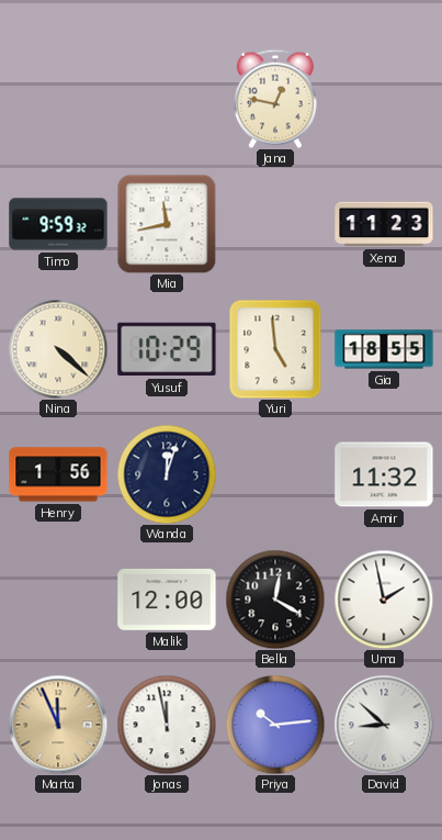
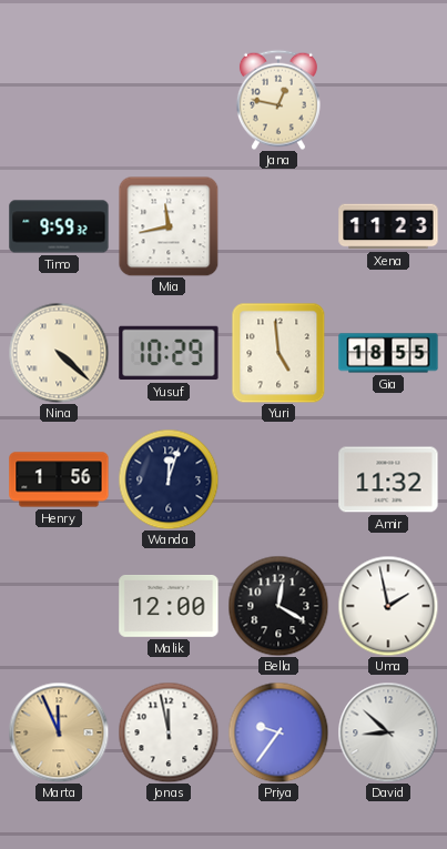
Priya: 10:14 -> 9:36 (278, 732)
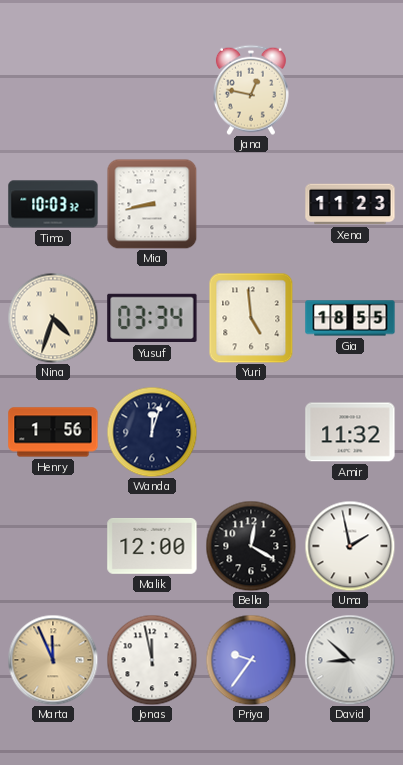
Timo: 9:59 -> 10:03 (53, 204)
Mia: 11:43 -> 8:43 (152, 204)
Nina: 4:22 -> 4:33 (53, 318)
Yusuf: 10:29 -> 03:34 (152, 318)
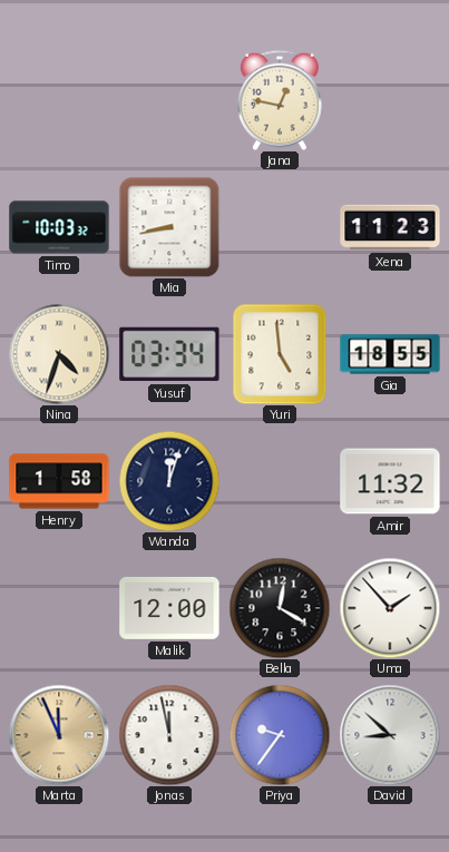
Henry: 1:56 -> 1:58 (59, 481)
Uma: 1:58 -> 1:53 (390, 608)
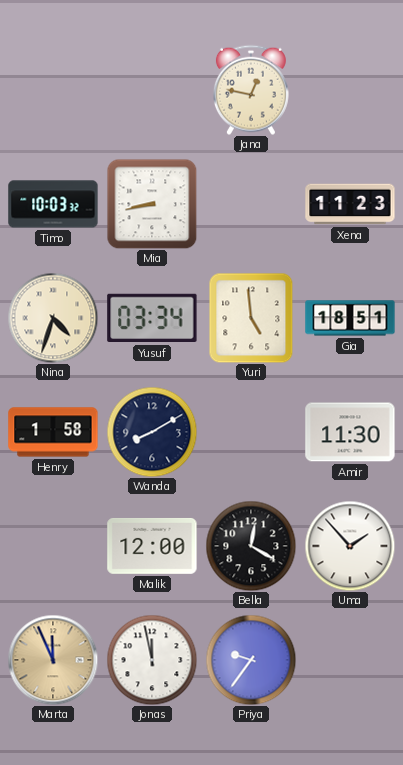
Gia: 18:55 -> 18:51 (350, 318)
Wanda: 12:03 -> 8:10 (152, 432)
Amir: 11:32 -> 11:30 (350, 432)
David: 8:52 -> none (390, 735)
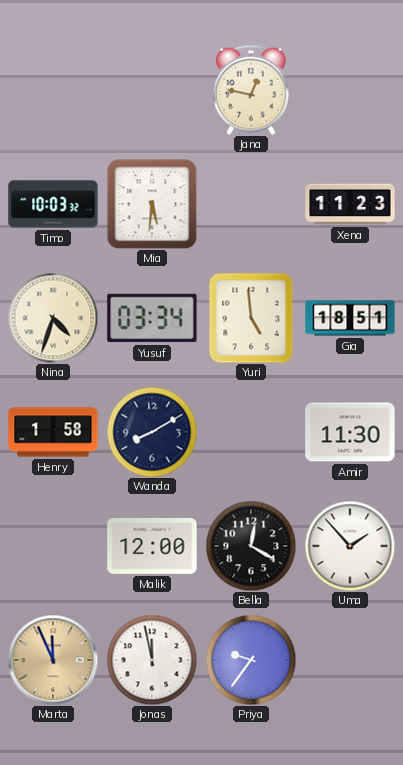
Mia: 8:43 -> 5:31 (152, 204)
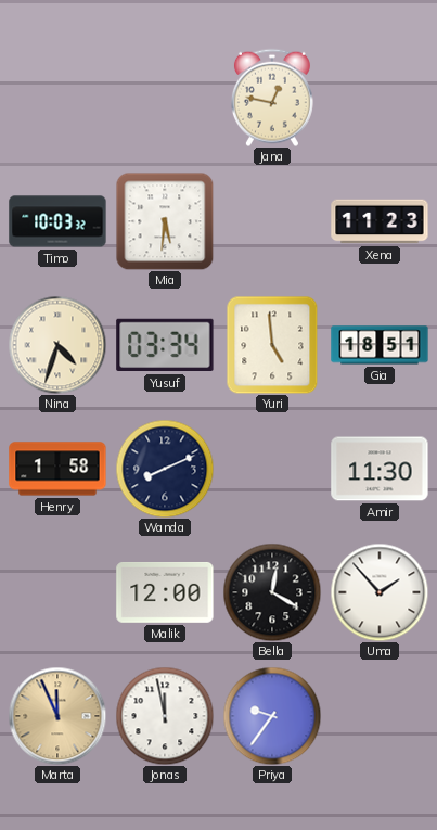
Wanda: 8:10 -> 8:11 (165, 469)
